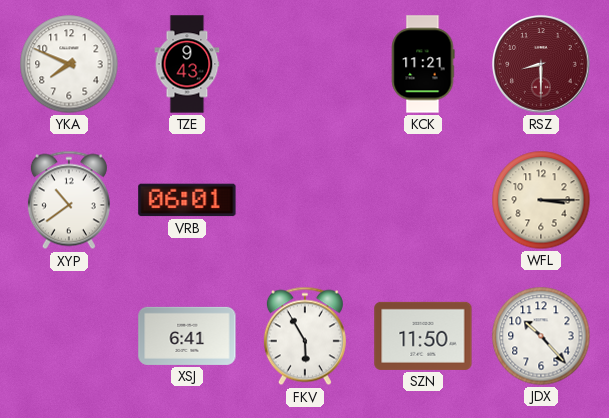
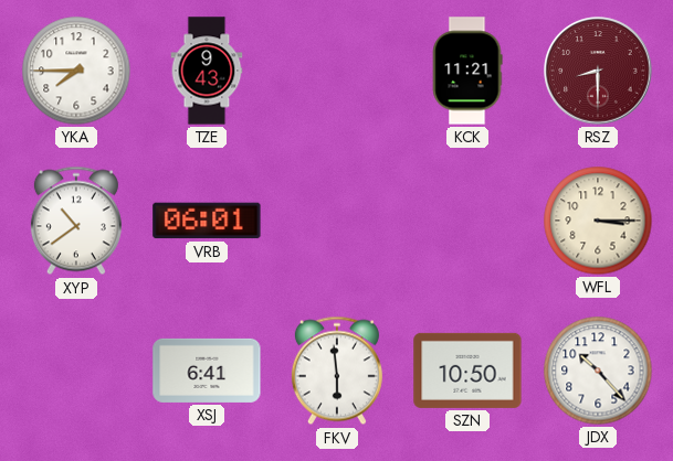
YKA: 7:49 -> 7:45 (76, 71)
FKV: 5:55 -> 5:59 (337, 371)
SZN: 11:50 -> 10:50 (467, 371)
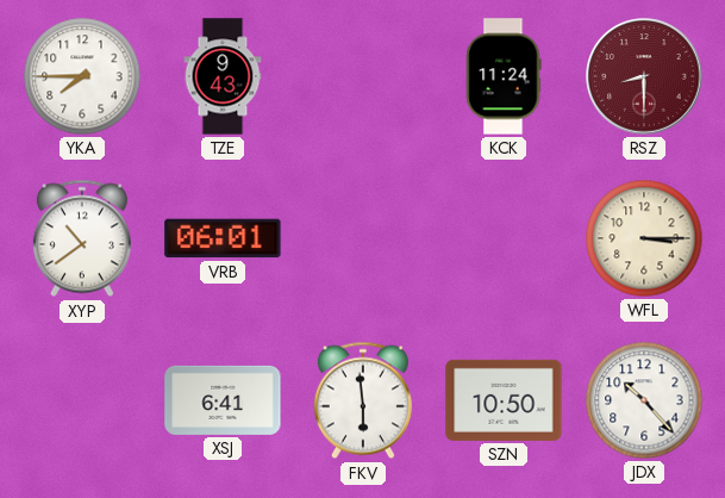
KCK: 11:21 -> 11:24 (504, 76)
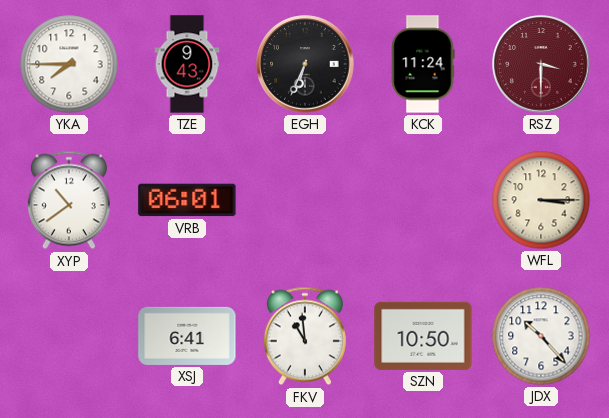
EGH: none -> 6:34 (305, 64)
RSZ: 8:30 -> 3:30 (541, 64)
FKV: 5:59 -> 10:59 (305, 336)
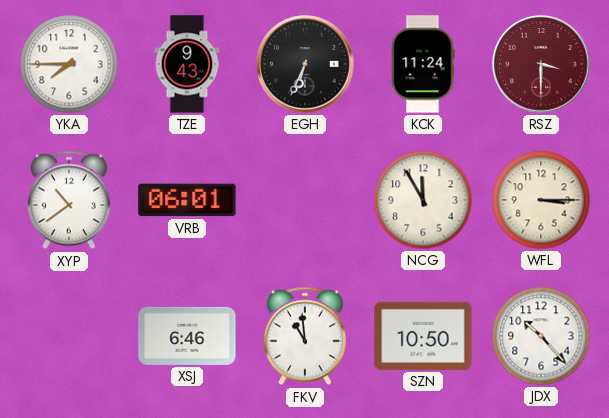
NCG: none -> 11:55 (423, 200)
XSJ: 6:41 -> 6:46 (187, 336)
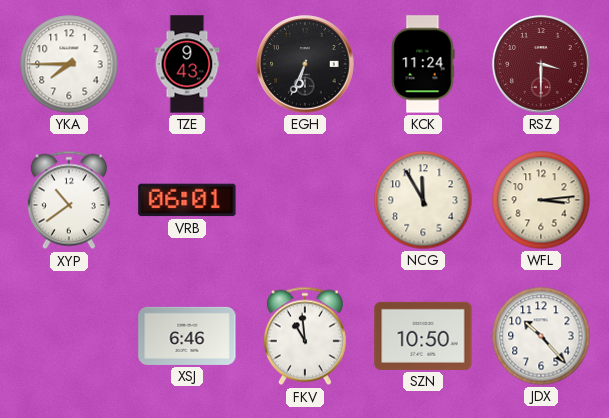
WFL: 3:15 -> 3:14 (541, 200)
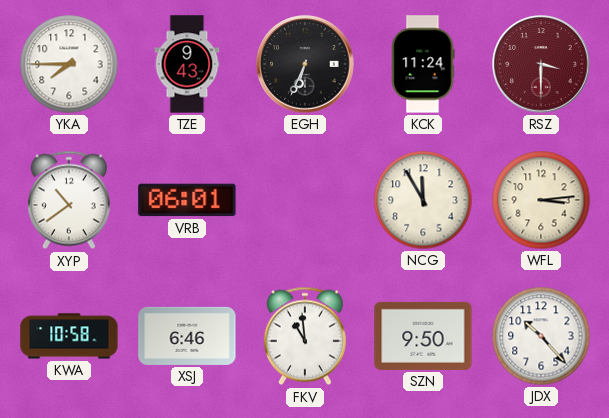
KWA: none -> 10:58 (69, 336)
SZN: 10:50 -> 9:50 (423, 336)
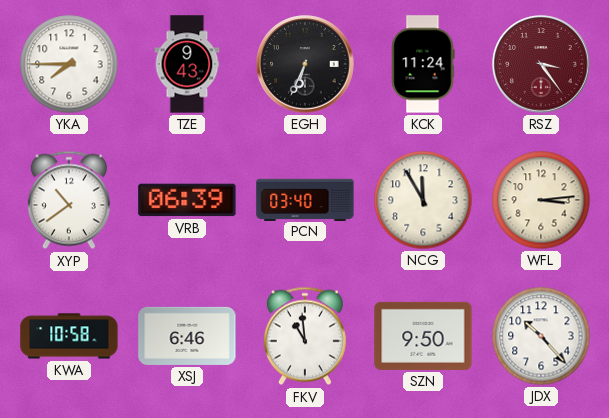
RSZ: 3:30 -> 3:24 (541, 64)
VRB: 06:01 -> 06:39 (187, 200)
PCN: none -> 03:40 (305, 199)
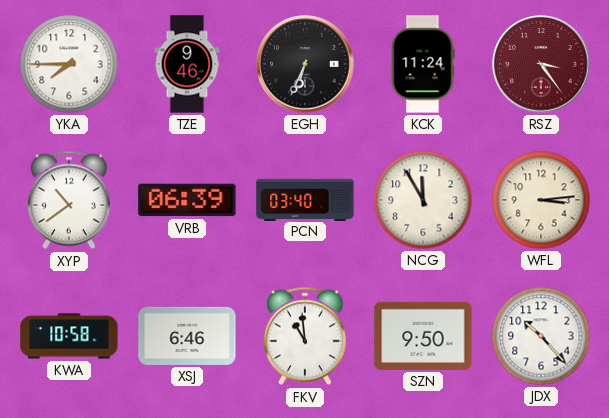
TZE: 9:43 -> 9:46 (187, 64)
